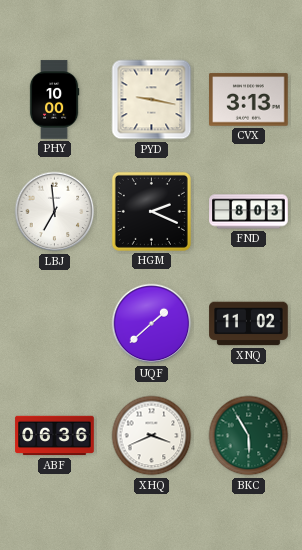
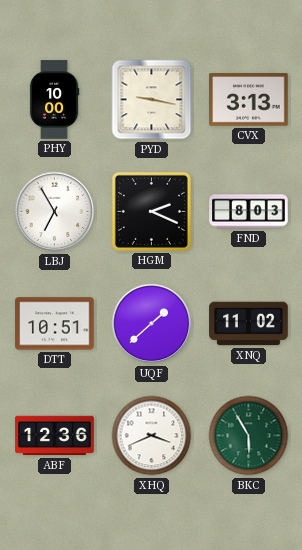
LBJ: 6:59 -> 6:55 (55, 212)
DTT: none -> 10:51 (55, 324)
ABF: 06:36 -> 12:36 (55, 436)
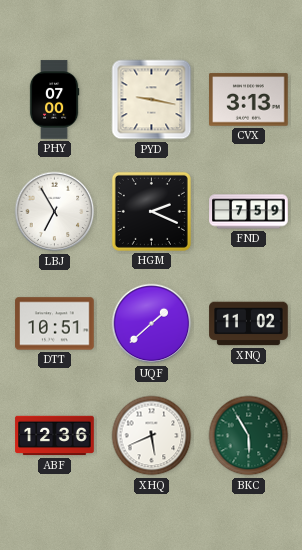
PHY: 10:00 -> 07:00 (54, 100)
FND: 8:03 -> 7:59 (249, 212)
XHQ: 3:41 -> 5:41 (152, 436)
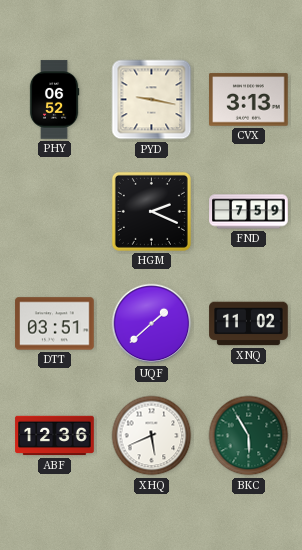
PHY: 07:00 -> 06:52 (54, 100)
LBJ: 6:55 -> none (55, 212)
DTT: 10:51 -> 03:51 (55, 324)
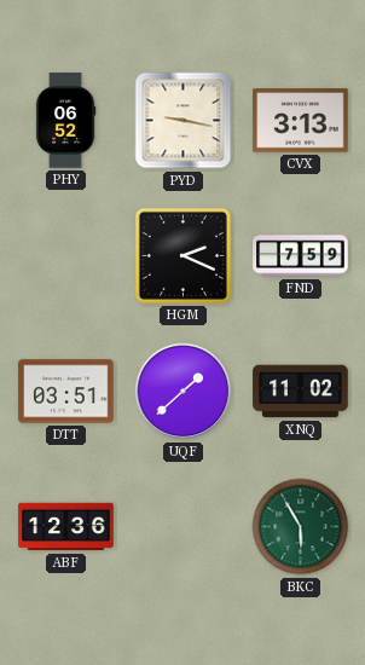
XHQ: 5:41 -> none (152, 436)
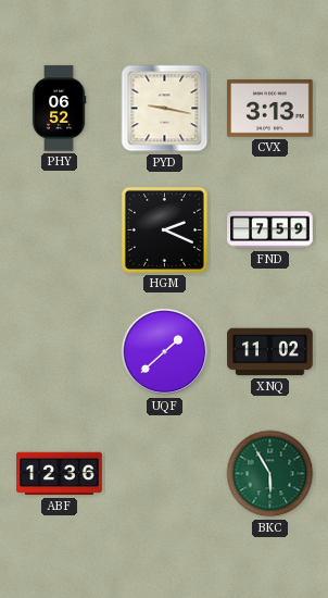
DTT: 03:51 -> none (66, 392)
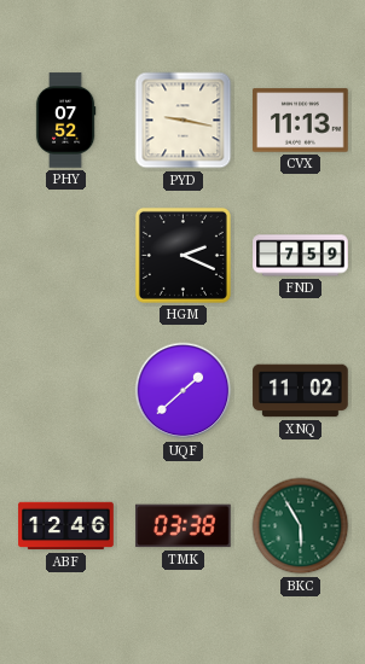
PHY: 06:52 -> 07:52 (65, 121)
CVX: 3:13 -> 11:13 (301, 121)
ABF: 12:36 -> 12:46 (66, 526)
TMK: none -> 03:38 (184, 526)
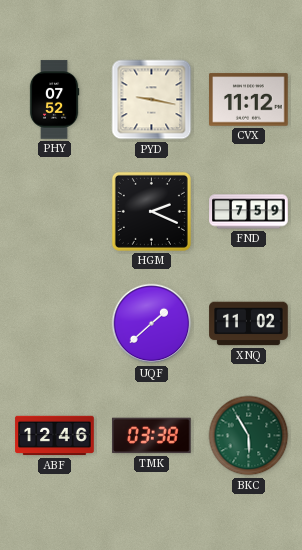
CVX: 11:13 -> 11:12 (249, 100)
